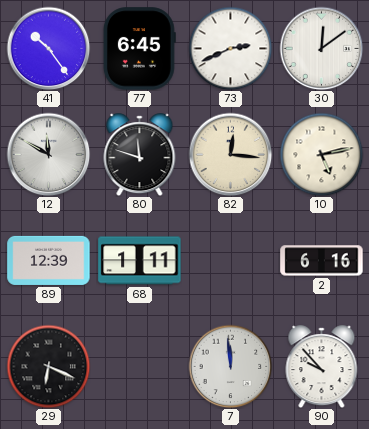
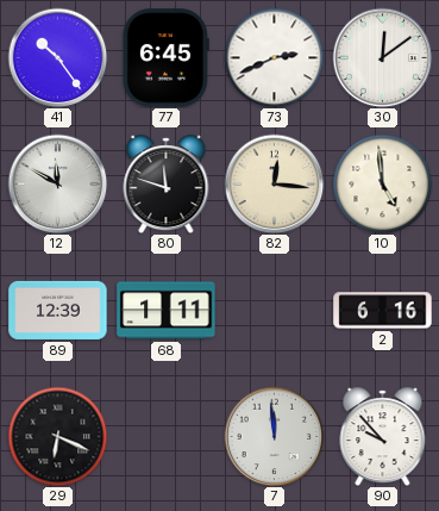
10: 5:13 -> 4:59 (382, 183)
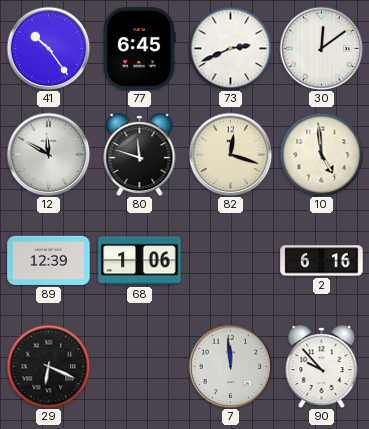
82: 12:16 -> 12:18 (230, 154)
68: 1:11 -> 1:06 (140, 261)
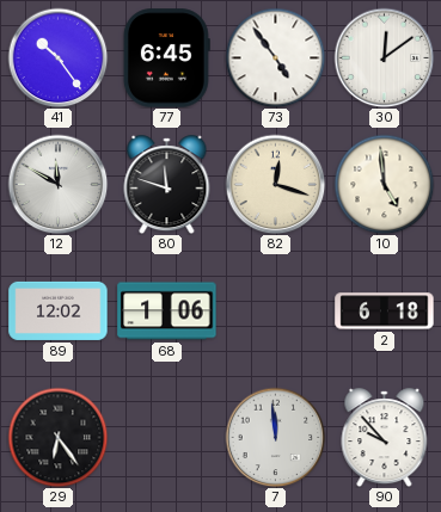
73: 2:41 -> 4:54 (275, 57)
89: 12:39 -> 12:02 (59, 310)
2: 6:16 -> 6:18 (385, 311)
29: 6:19 -> 6:24 (57, 437)
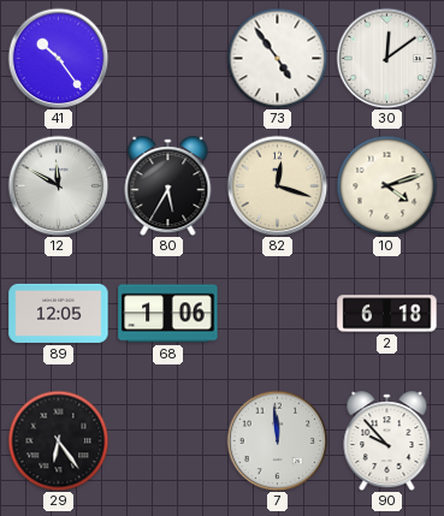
77: 6:45 -> none (166, 58)
80: 11:48 -> 5:35 (168, 186)
10: 4:59 -> 4:12 (386, 185)
89: 12:02 -> 12:05 (59, 313)
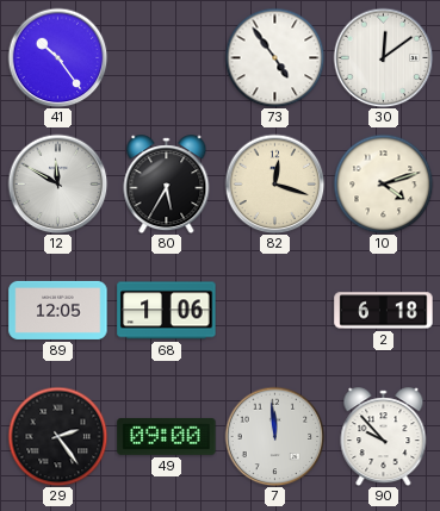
29: 6:24 -> 2:24 (57, 436)
49: none -> 09:00 (167, 436)
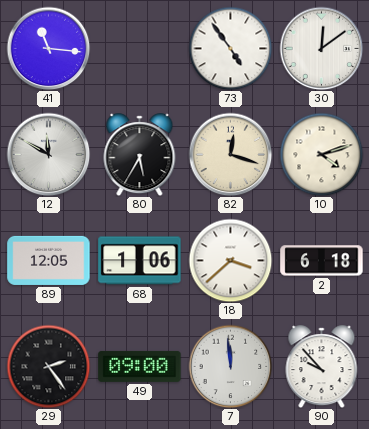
41: 10:24 -> 11:16 (48, 48)
18: none -> 3:38 (230, 260)
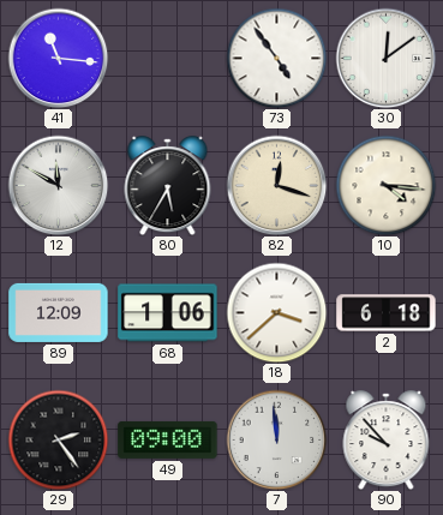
10: 4:12 -> 4:16 (385, 185)
89: 12:05 -> 12:09 (59, 312)
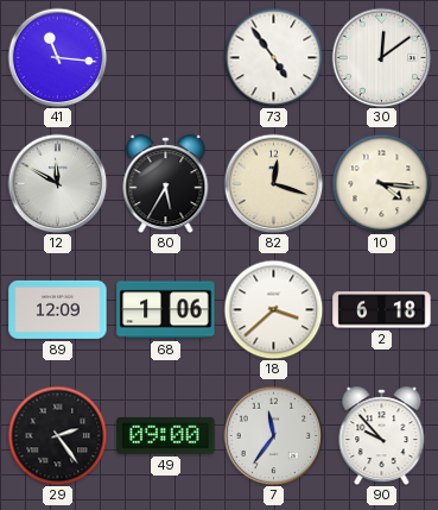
7: 11:59 -> 11:36 (273, 435)
